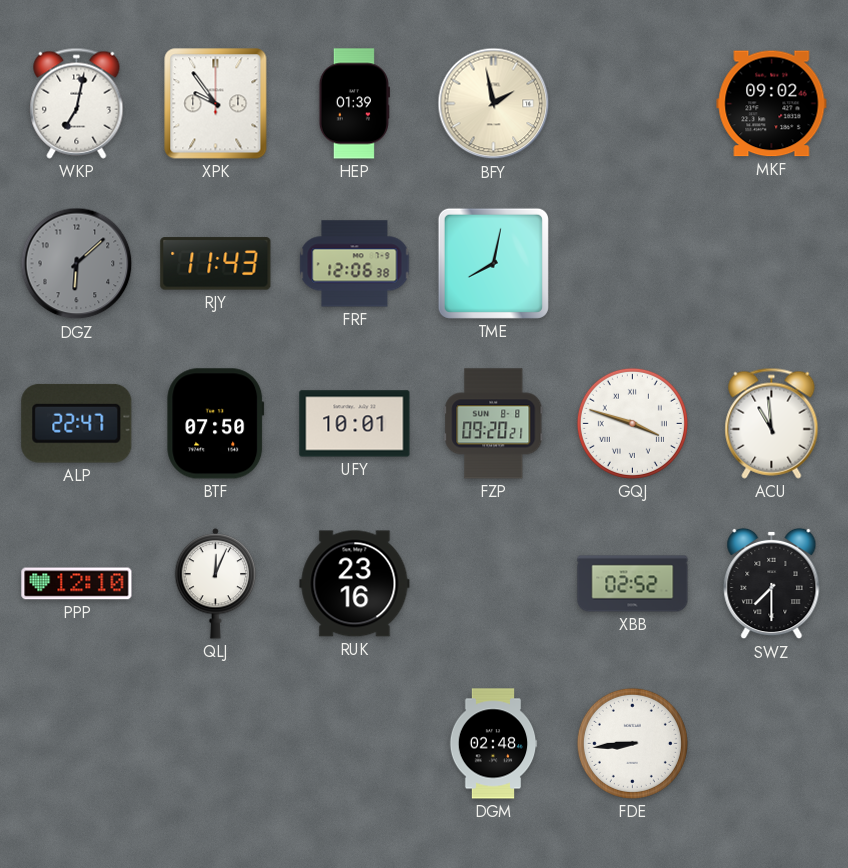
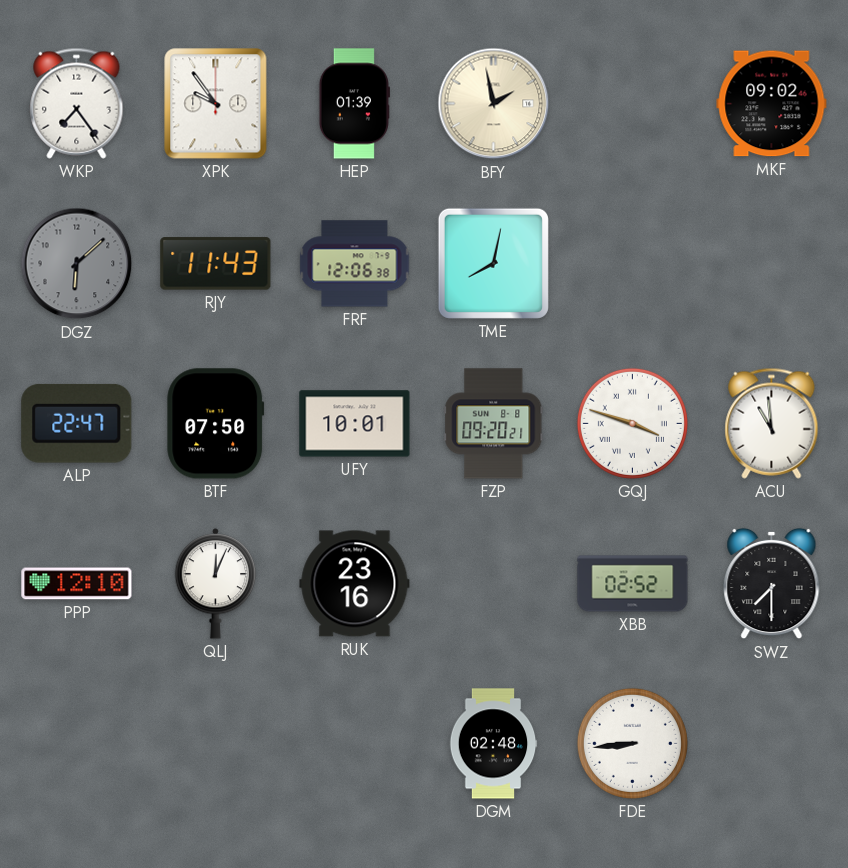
WKP: 7:02 -> 7:24 (77, 103)
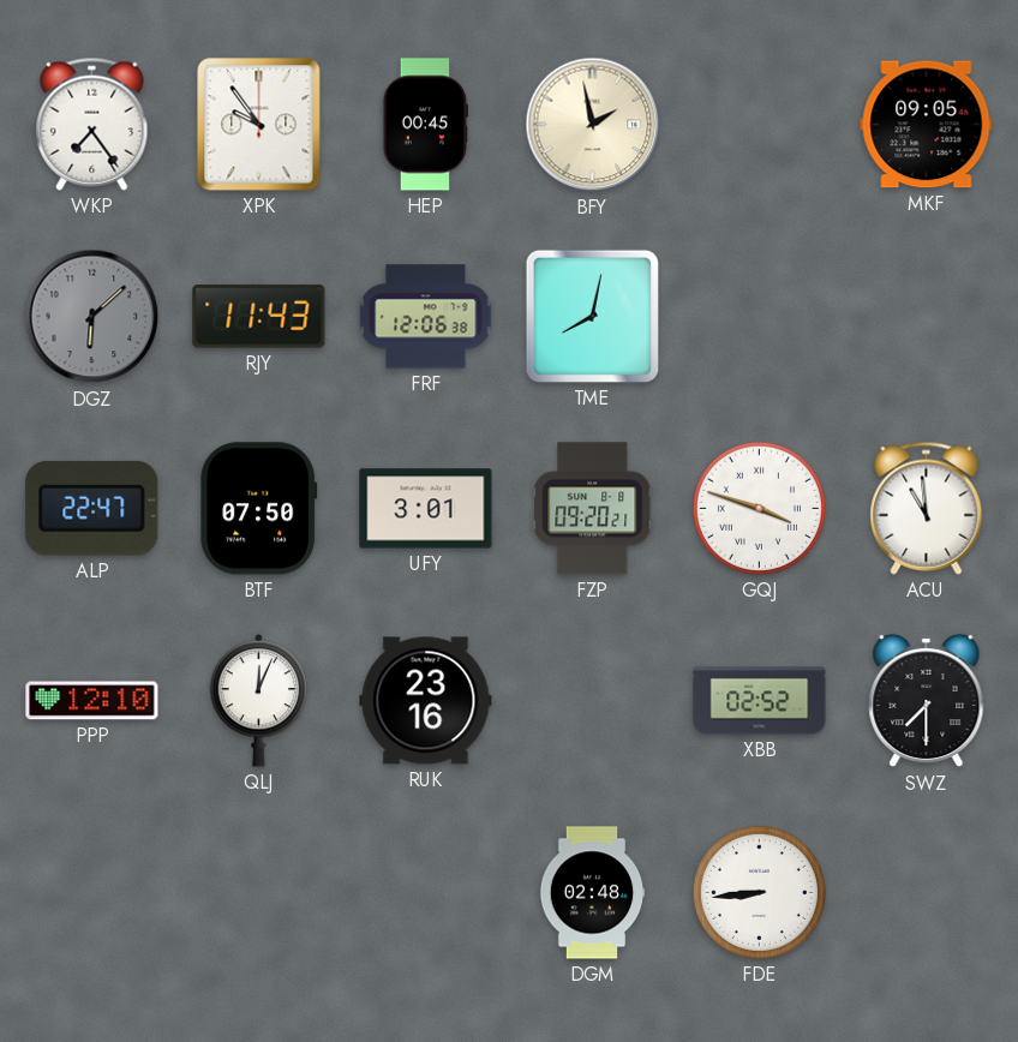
HEP: 01:39 -> 00:45 (425, 125)
MKF: 09:02 -> 09:05 (927, 125)
UFY: 10:01 -> 3:01 (426, 509)
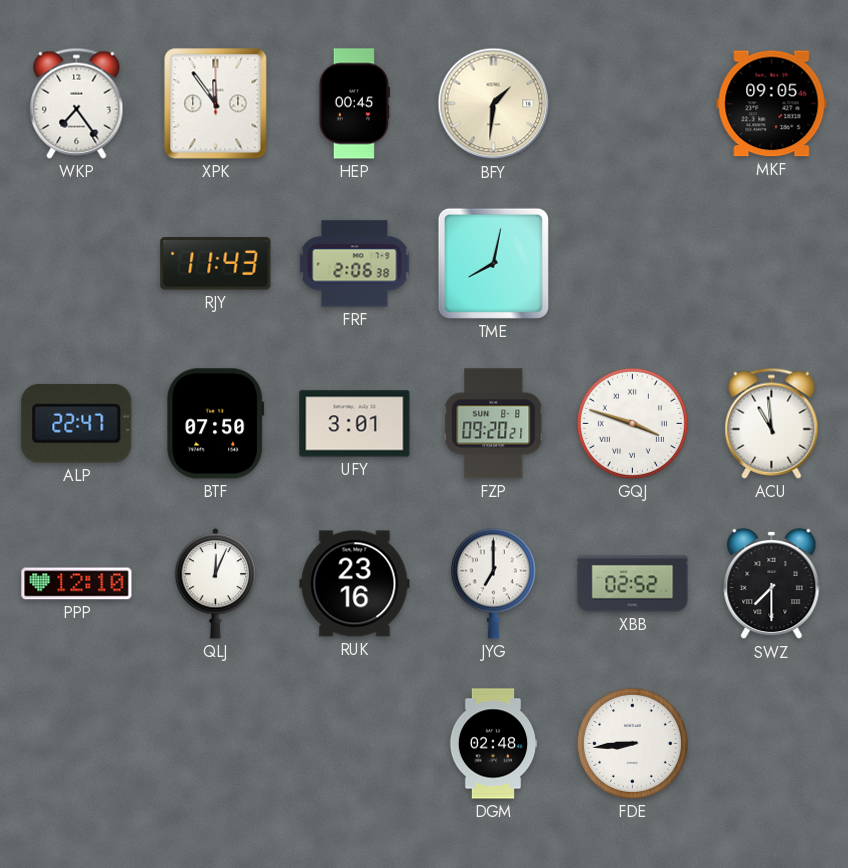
XPK: 9:54 -> 11:54 (216, 104)
BFY: 1:58 -> 1:31 (494, 104)
DGZ: 6:08 -> none (92, 317)
FRF: 12:06 -> 2:06 (355, 264)
JYG: none -> 7:00 (493, 583)
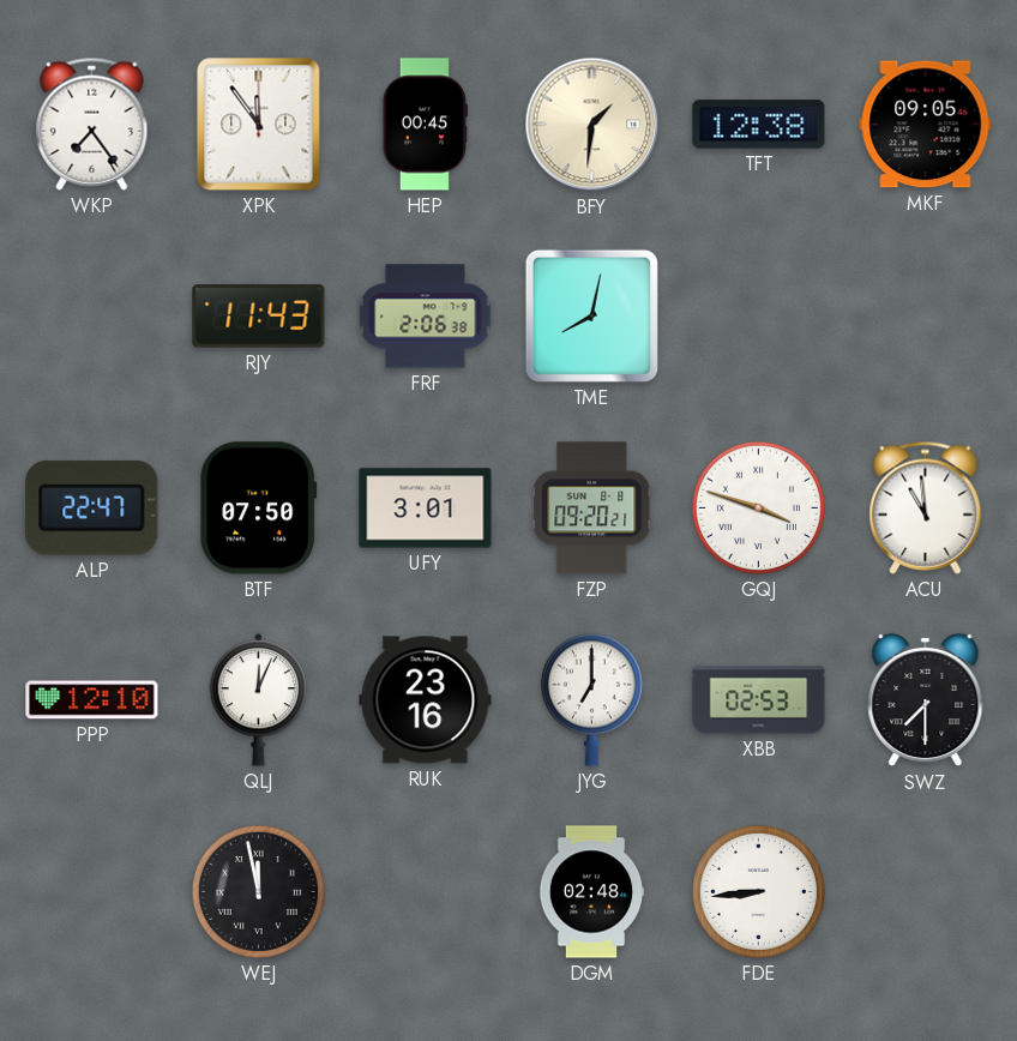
TFT: none -> 12:38 (759, 125)
XBB: 02:52 -> 02:53 (759, 700)
WEJ: none -> 11:58 (258, 891)
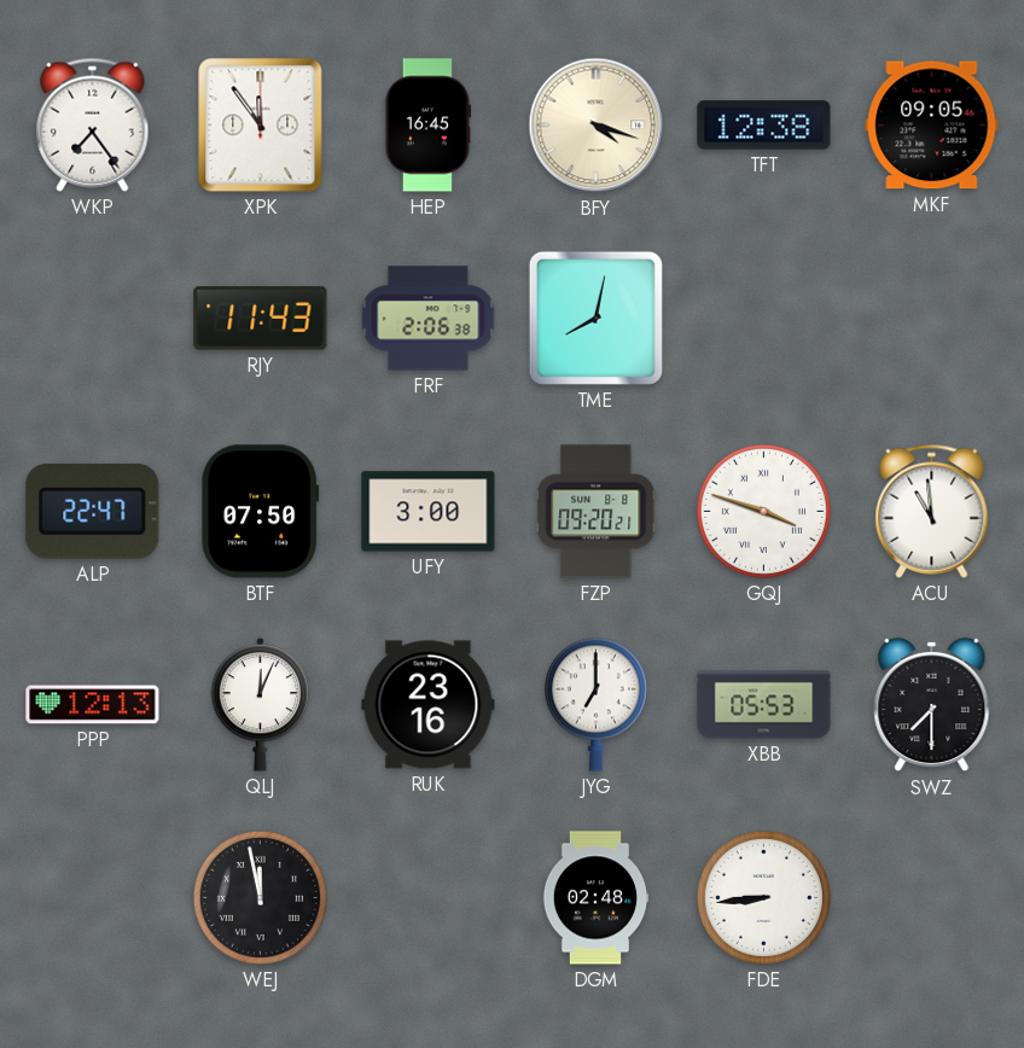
HEP: 00:45 -> 16:45 (427, 126)
BFY: 1:31 -> 4:18 (597, 126)
UFY: 3:01 -> 3:00 (429, 512)
PPP: 12:10 -> 12:13 (93, 705)
XBB: 02:53 -> 05:53 (764, 705)
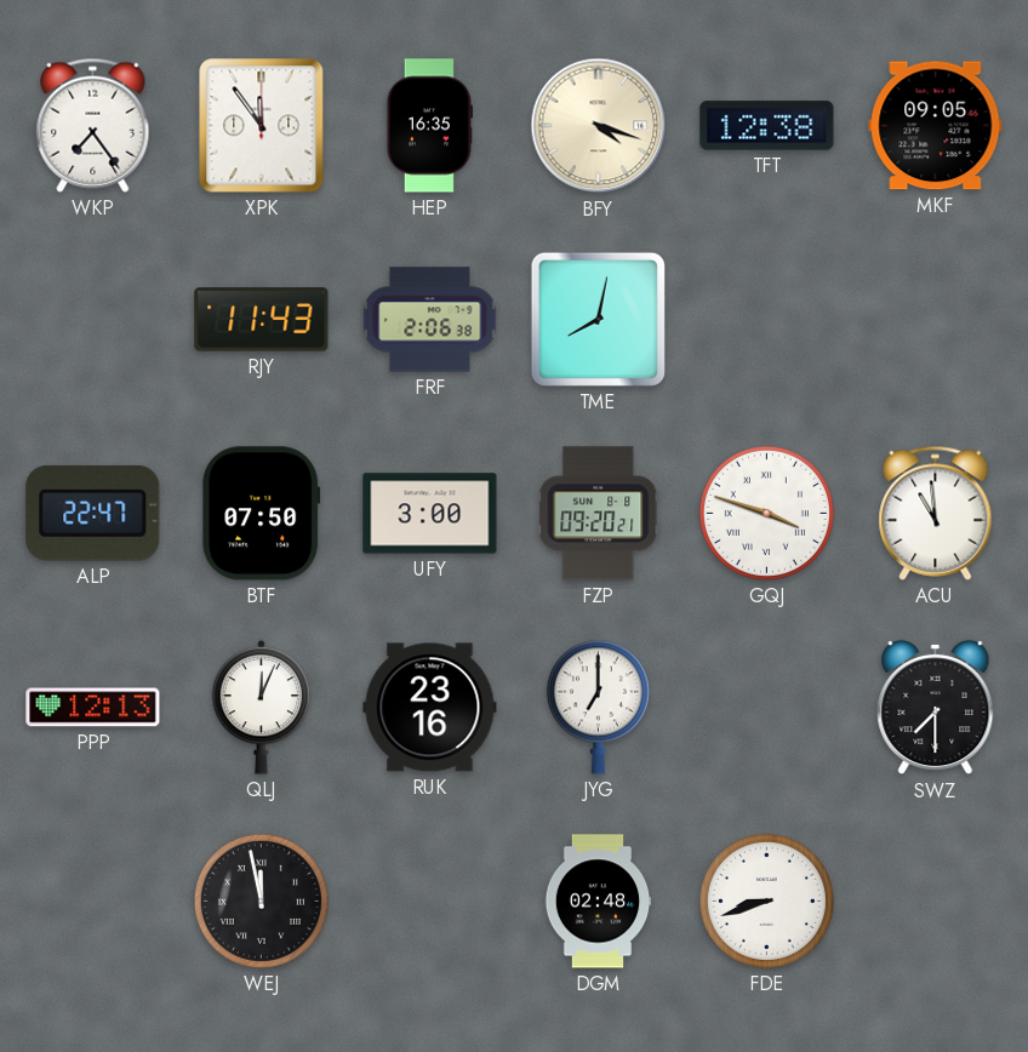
HEP: 16:45 -> 16:35 (429, 126)
XBB: 05:53 -> none (764, 705)
FDE: 8:44 -> 8:42 (766, 901)
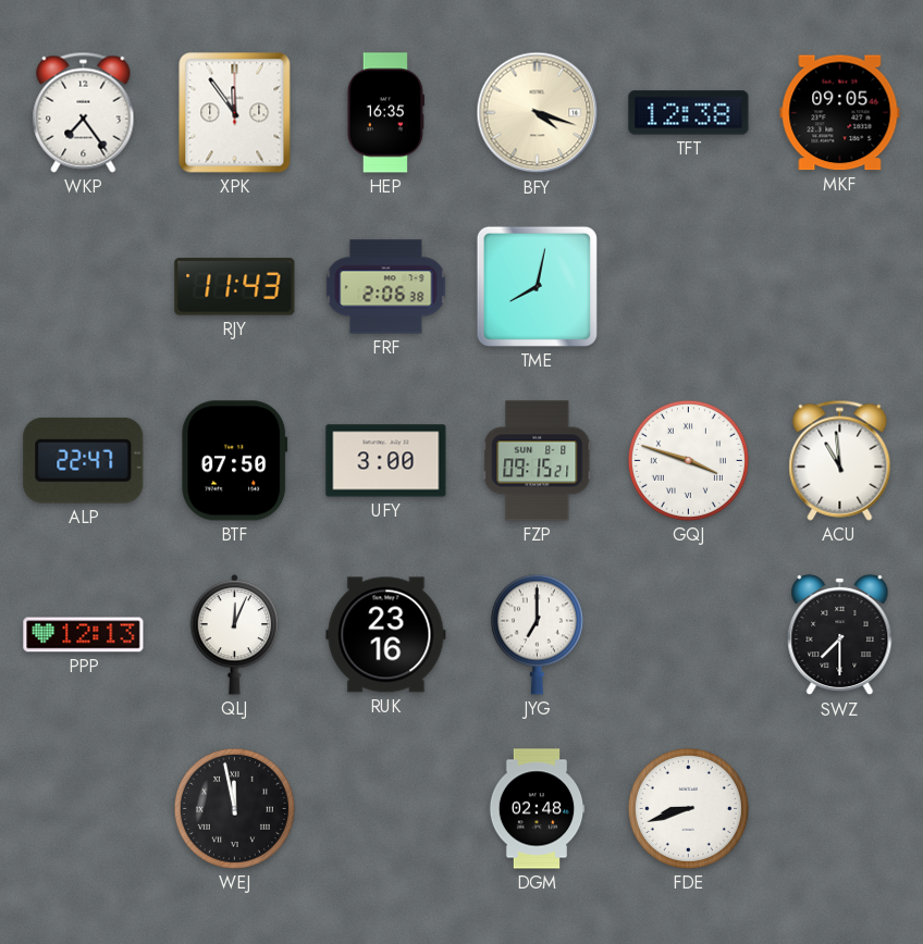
FZP: 09:20 -> 09:15 (538, 461)
